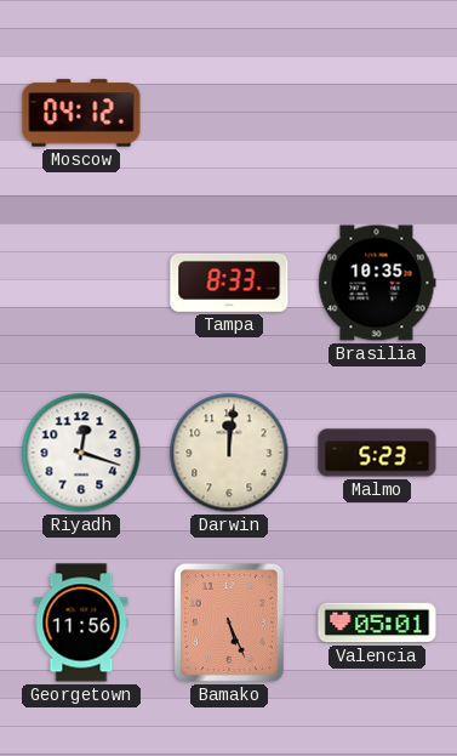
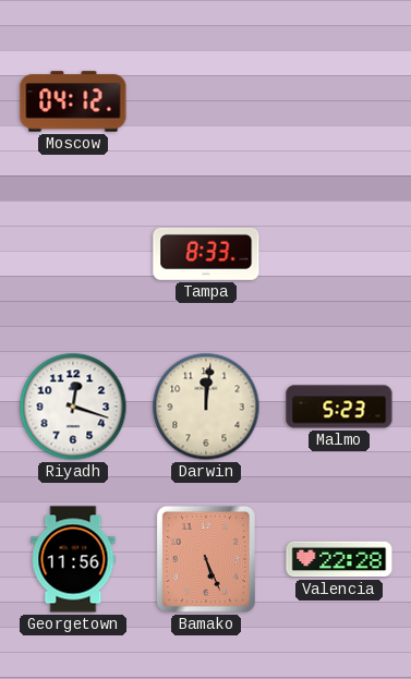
Brasilia: 10:35 -> none (377, 283)
Valencia: 05:01 -> 22:28 (339, 559)
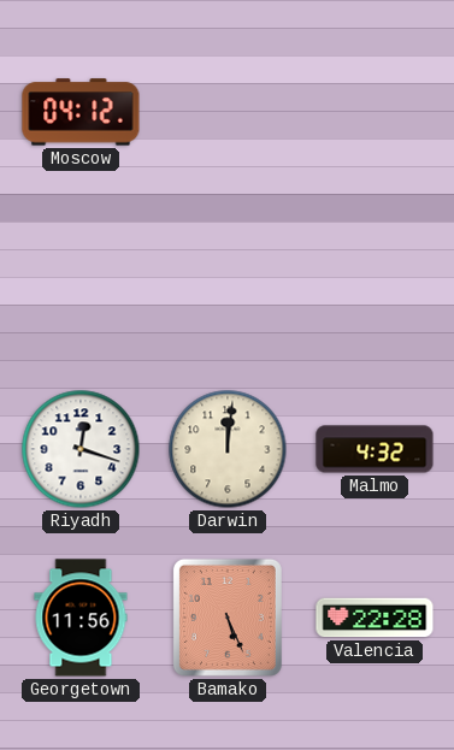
Tampa: 8:33 -> none (206, 254)
Malmo: 5:23 -> 4:32 (375, 449)
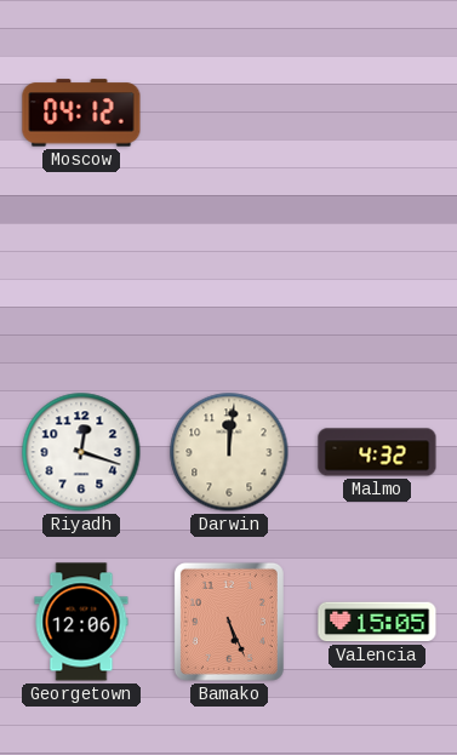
Georgetown: 11:56 -> 12:06 (81, 622)
Valencia: 22:28 -> 15:05 (377, 622)
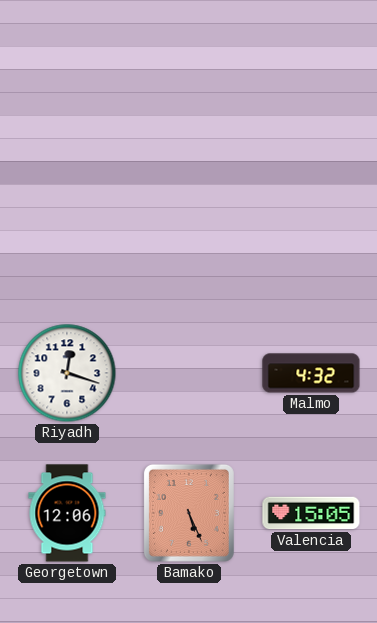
Moscow: 04:12 -> none (81, 113)
Darwin: 12:01 -> none (229, 452)
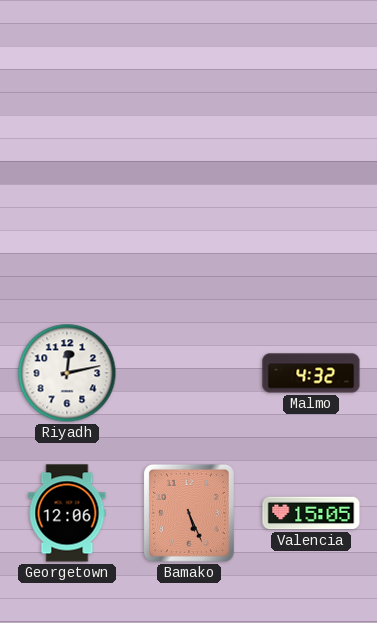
Riyadh: 12:18 -> 12:13 (67, 373)
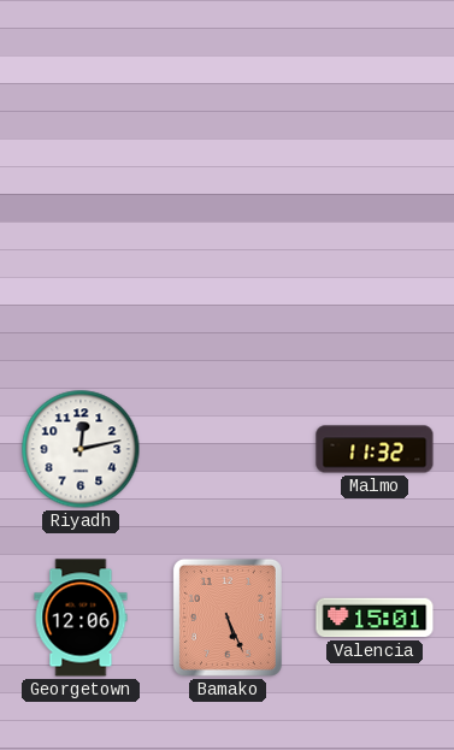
Malmo: 4:32 -> 11:32 (375, 449)
Valencia: 15:05 -> 15:01 (375, 618)
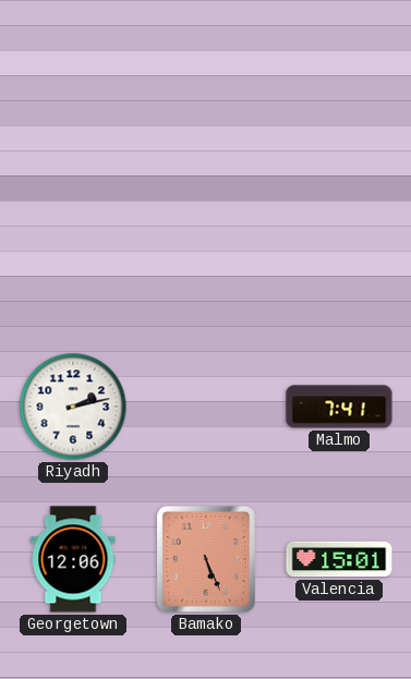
Riyadh: 12:13 -> 2:13 (73, 407)
Malmo: 11:32 -> 7:41 (339, 407)
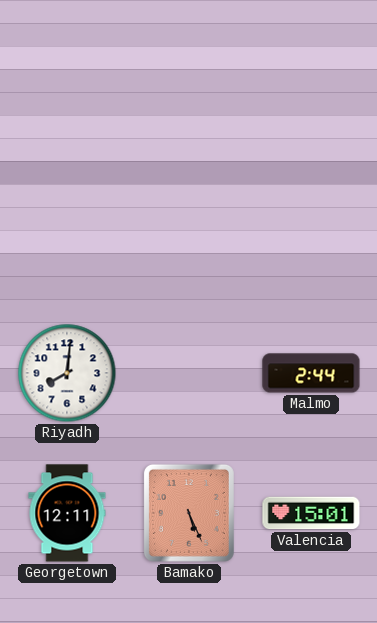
Riyadh: 2:13 -> 8:01 (67, 373)
Malmo: 7:41 -> 2:44 (311, 373)
Georgetown: 12:06 -> 12:11 (67, 513)
